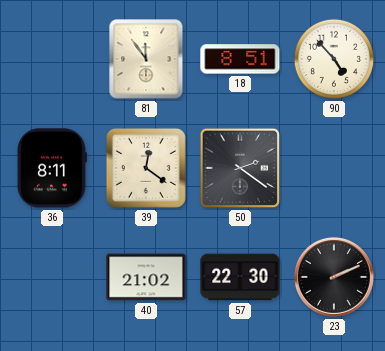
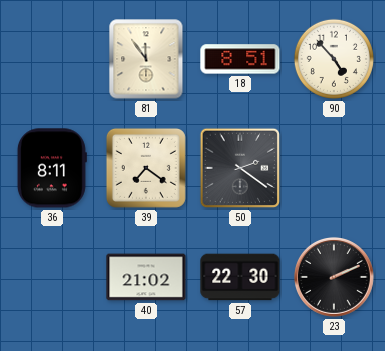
39: 12:21 -> 7:21 (146, 168)
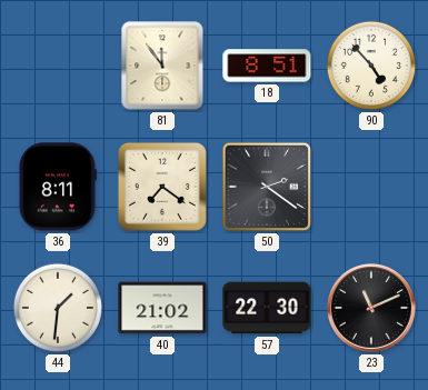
44: none -> 1:31 (58, 308)
23: 2:11 -> 11:11 (371, 308)
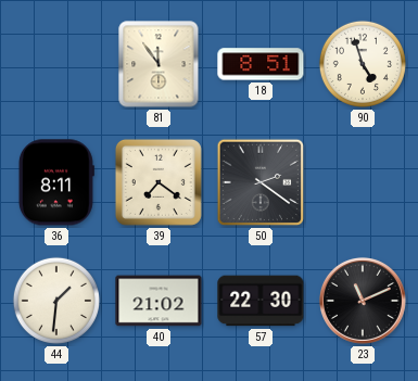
90: 4:53 -> 4:57 (363, 64)
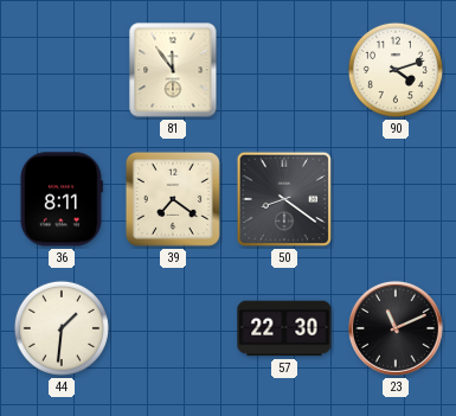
18: 8:51 -> none (261, 64)
90: 4:57 -> 4:12 (396, 70)
50: 2:21 -> 8:21 (284, 199)
40: 21:02 -> none (159, 301)
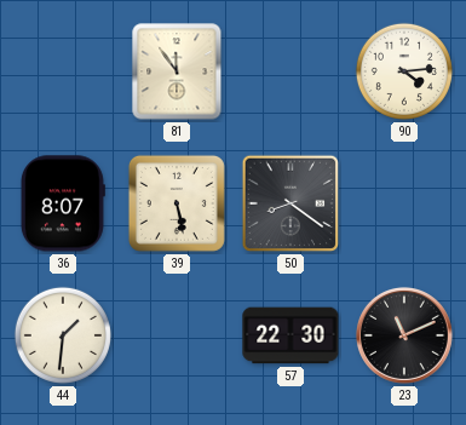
90: 4:12 -> 4:14 (404, 71)
36: 8:11 -> 8:07 (63, 203)
39: 7:21 -> 5:28 (177, 203)
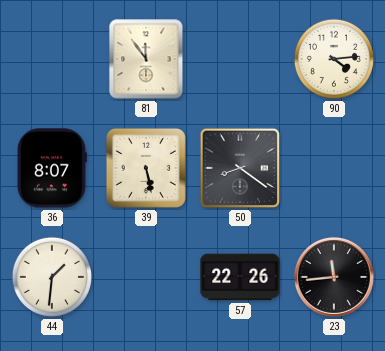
57: 22:30 -> 22:26 (240, 277)
23: 11:11 -> 11:44 (334, 277)
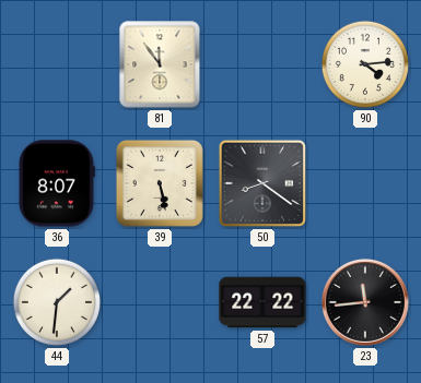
57: 22:26 -> 22:22 (262, 302)
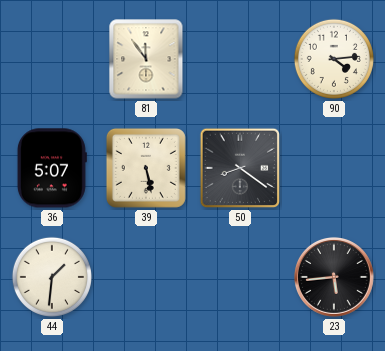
36: 8:07 -> 5:07 (52, 168)
57: 22:22 -> none (262, 302)
23: 11:44 -> 5:44 (334, 277)
